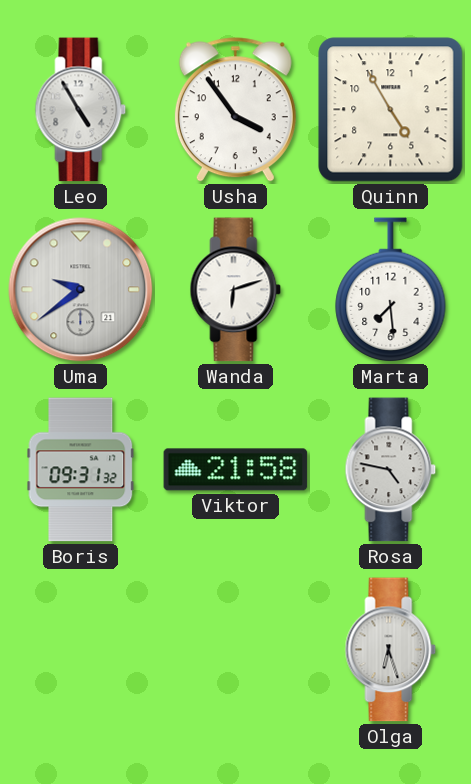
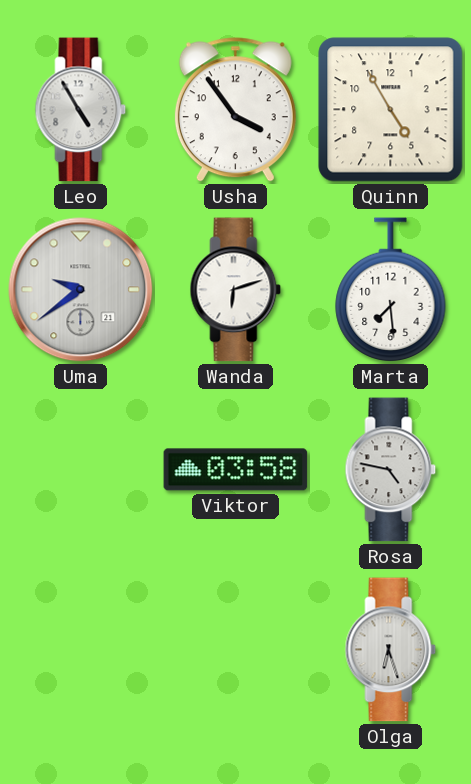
Boris: 09:31 -> none (81, 470)
Viktor: 21:58 -> 03:58 (236, 470)
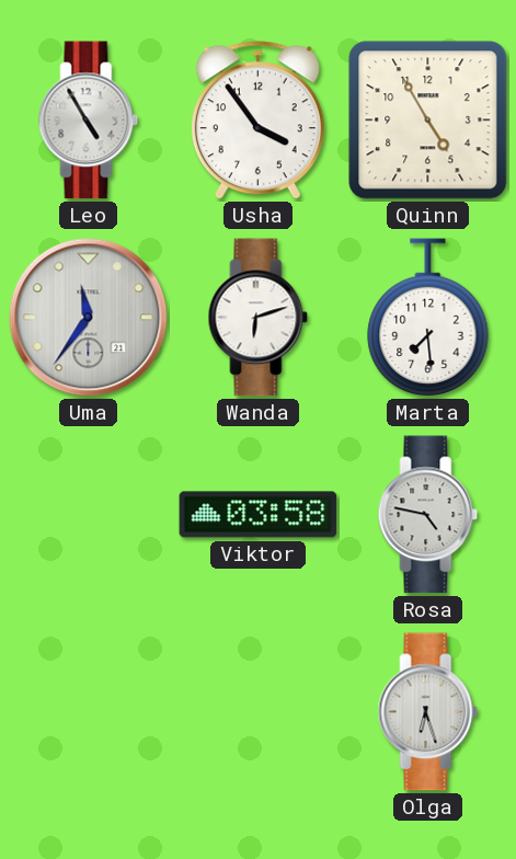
Uma: 9:39 -> 11:36 (89, 318)
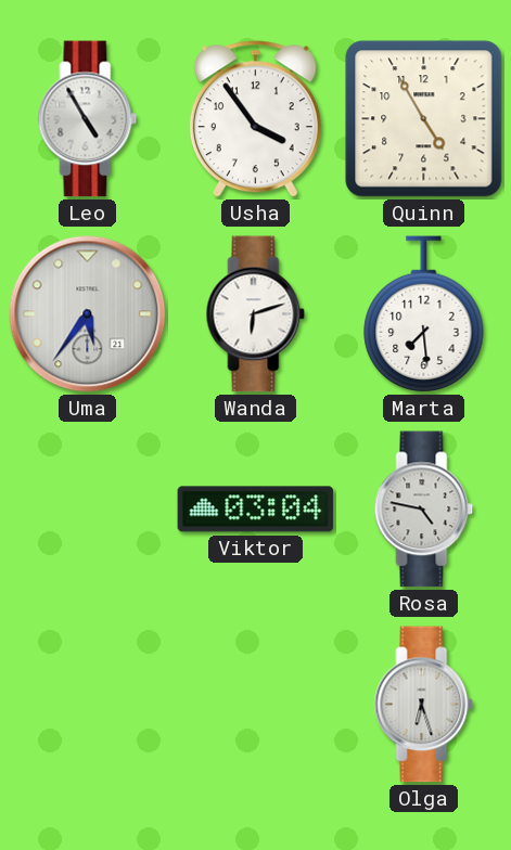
Uma: 11:36 -> 5:36 (88, 314)
Viktor: 03:58 -> 03:04 (256, 510)
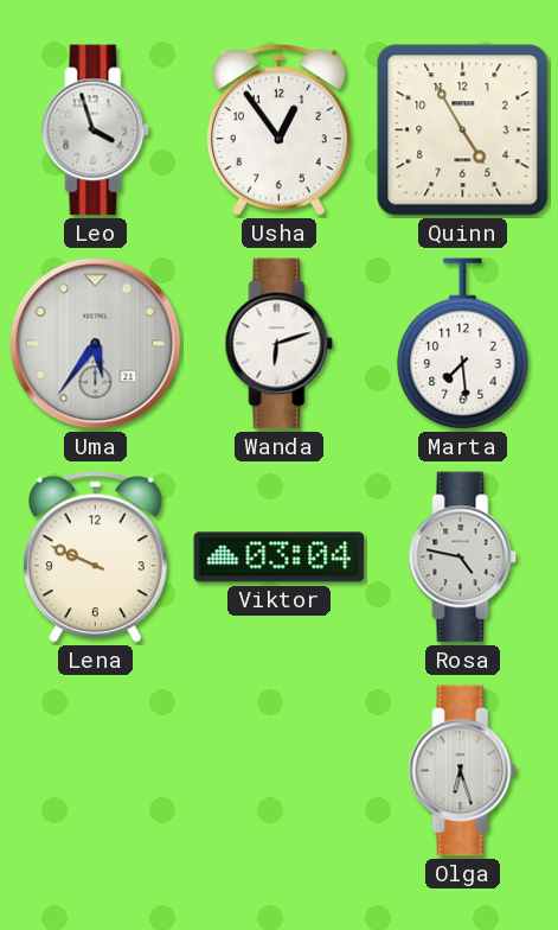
Leo: 4:55 -> 3:57 (96, 130)
Usha: 3:54 -> 12:54 (278, 130)
Lena: none -> 9:49 (95, 558)
